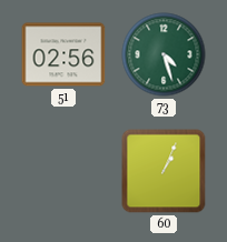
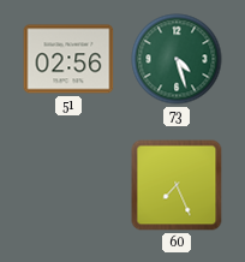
60: 1:04 -> 7:26 (177, 185)
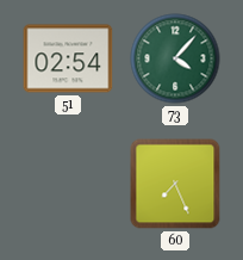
51: 02:56 -> 02:54 (68, 58)
73: 4:27 -> 4:07 (175, 58)
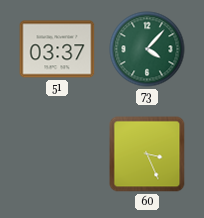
51: 02:54 -> 03:37 (57, 49)
60: 7:26 -> 3:26 (147, 154)
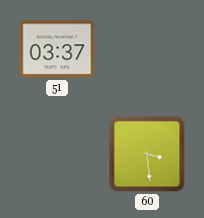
73: 4:07 -> none (147, 49)
60: 3:26 -> 3:29 (147, 154)
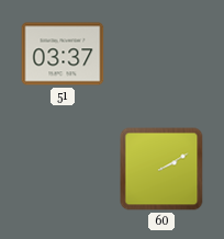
60: 3:29 -> 2:10 (161, 169)
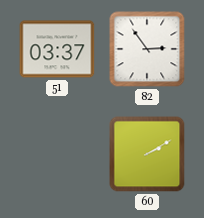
82: none -> 2:54 (147, 49)
